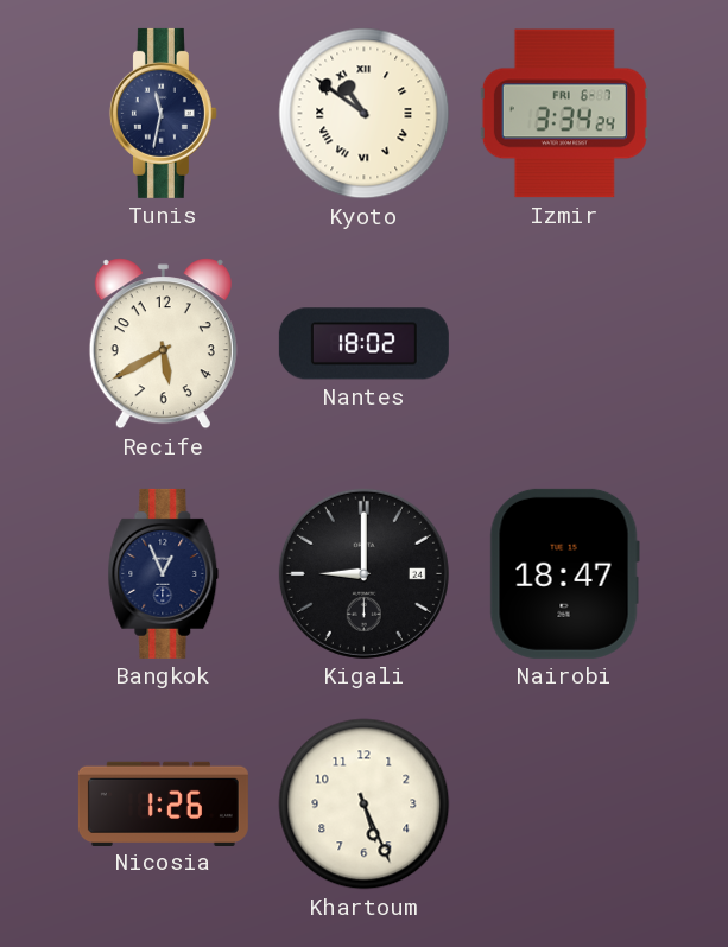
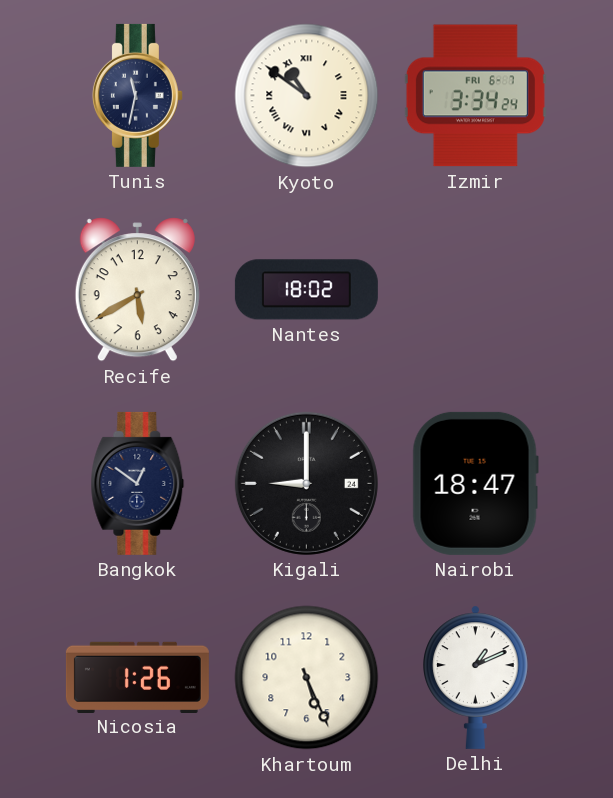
Bangkok: 12:56 -> 12:51 (138, 483)
Delhi: none -> 1:11 (476, 677)
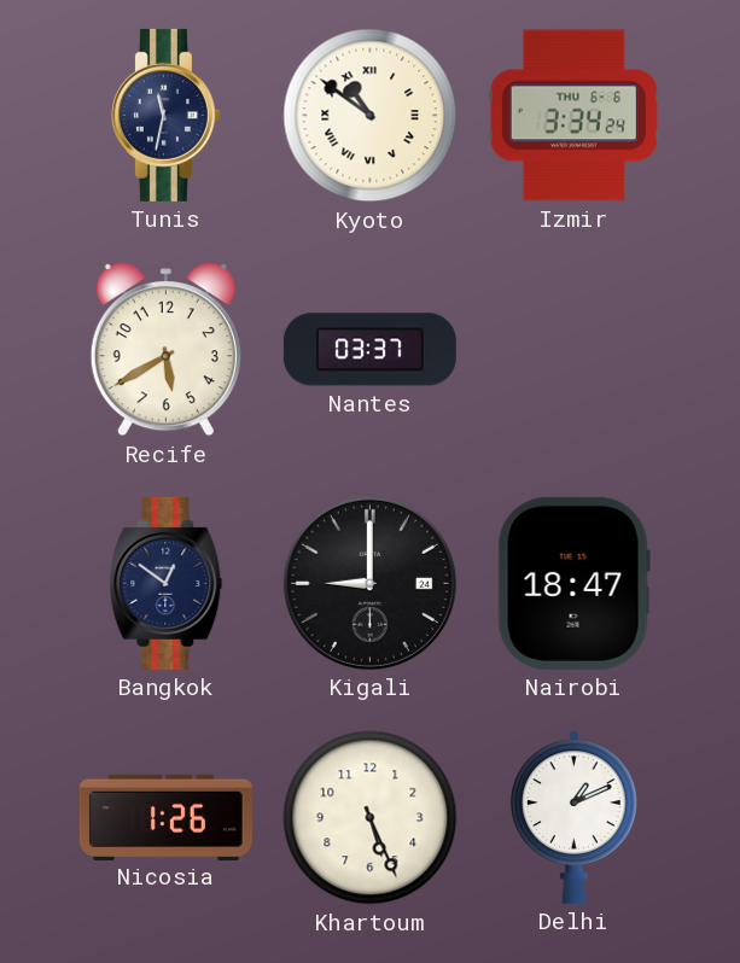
Izmir date: FRI 6-7 -> THU 6-6 (573, 116)
Nantes: 18:02 -> 03:37 (369, 350)
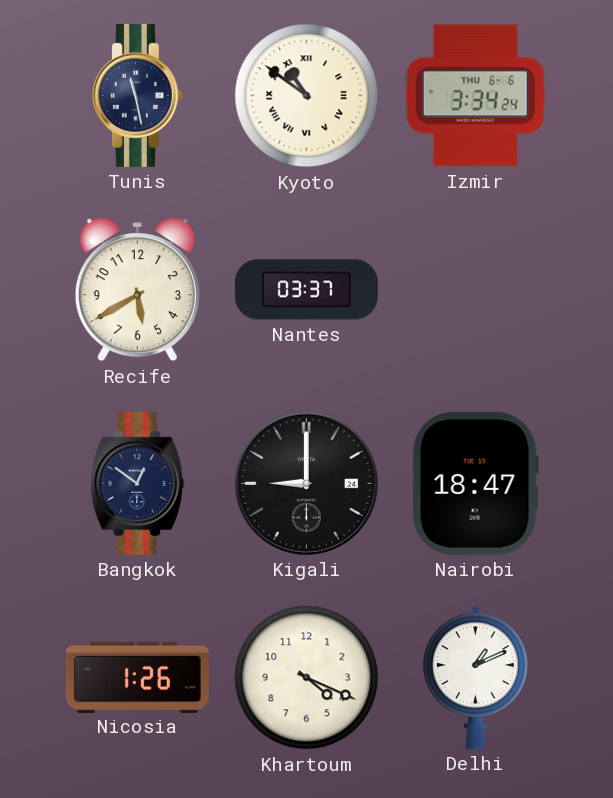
Tunis: 11:32 -> 11:28 (137, 95)
Khartoum: 5:26 -> 4:19 (307, 678)
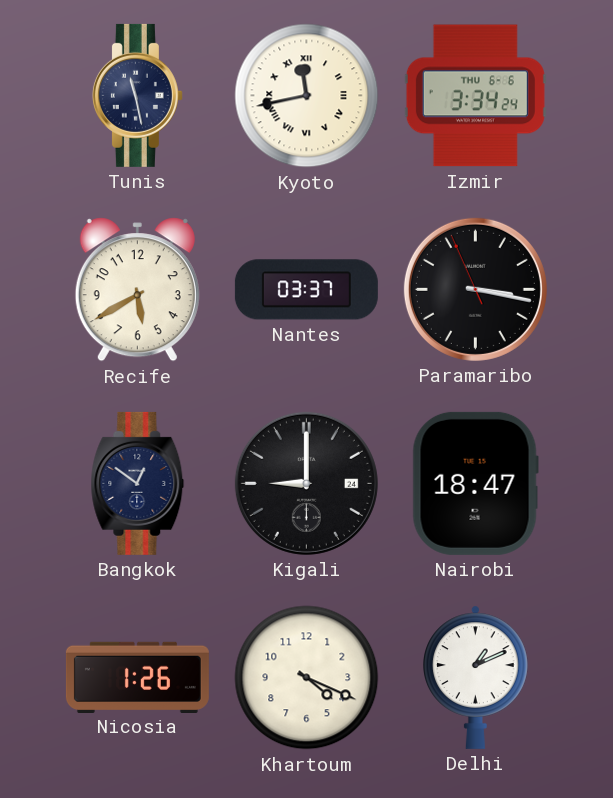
Kyoto: 10:51 -> 11:43 (307, 96)
Paramaribo: none -> 3:16 (475, 289)
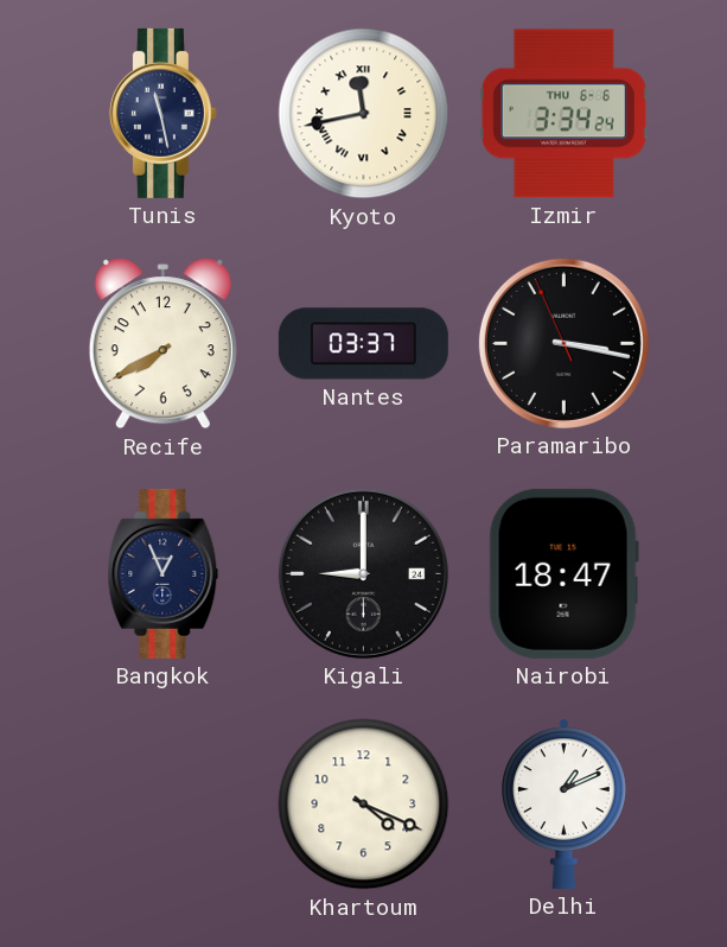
Recife: 5:40 -> 7:40 (162, 344)
Bangkok: 12:51 -> 12:56 (164, 573)
Nicosia: 1:26 -> none (137, 677)
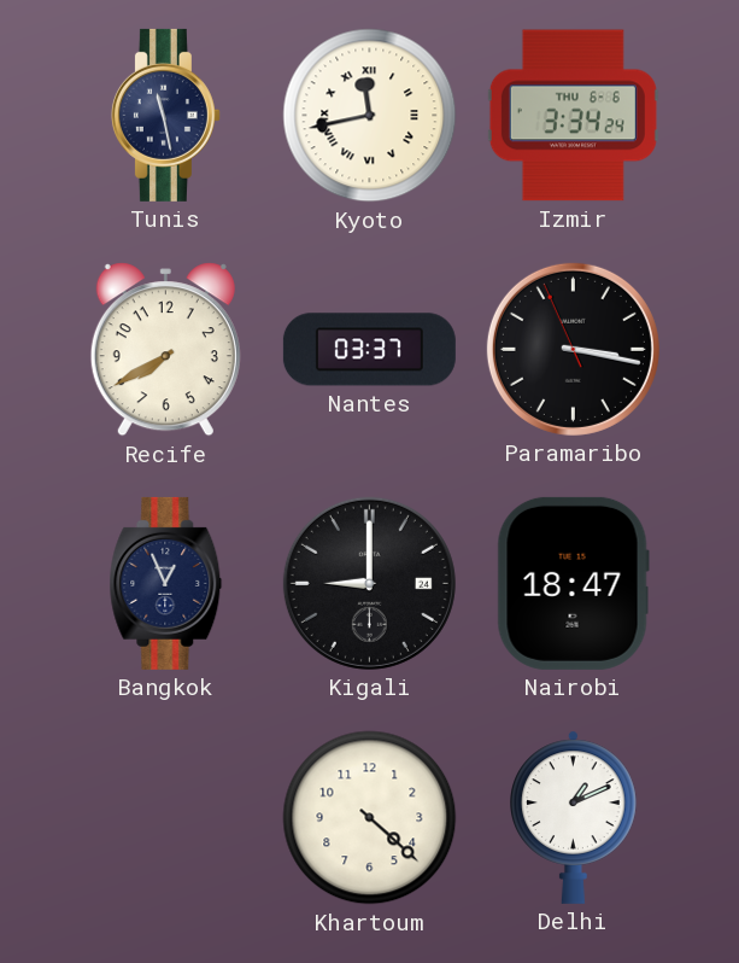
Khartoum: 4:19 -> 4:22 (370, 818)
